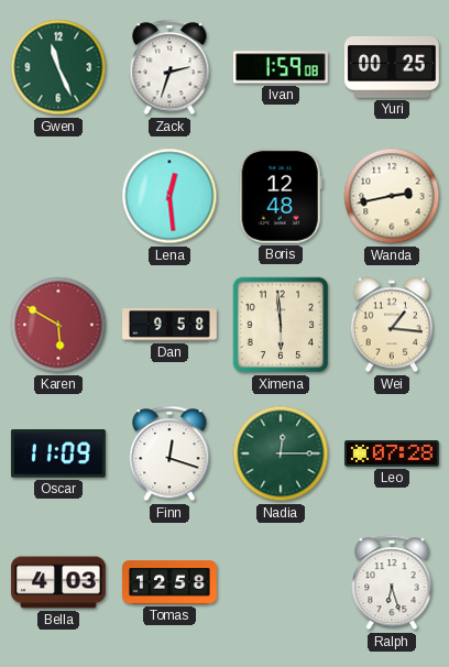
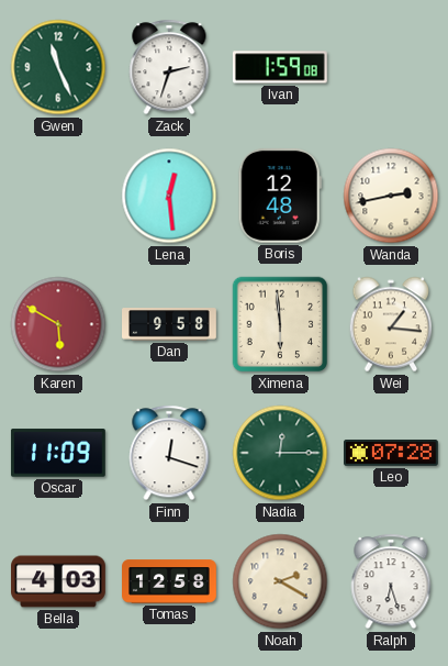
Yuri: 00:25 -> none (392, 67)
Noah: none -> 2:20 (280, 581)
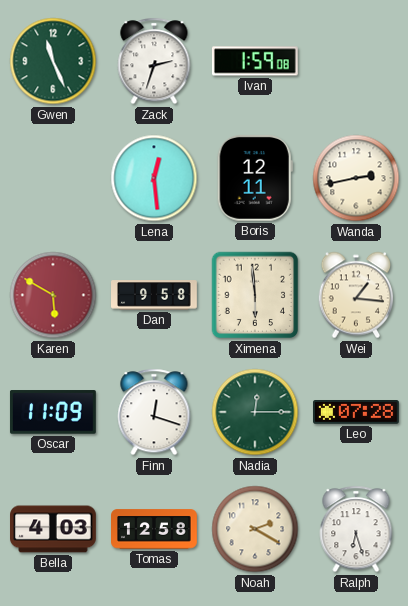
Boris: 12:48 -> 12:11 (255, 178)
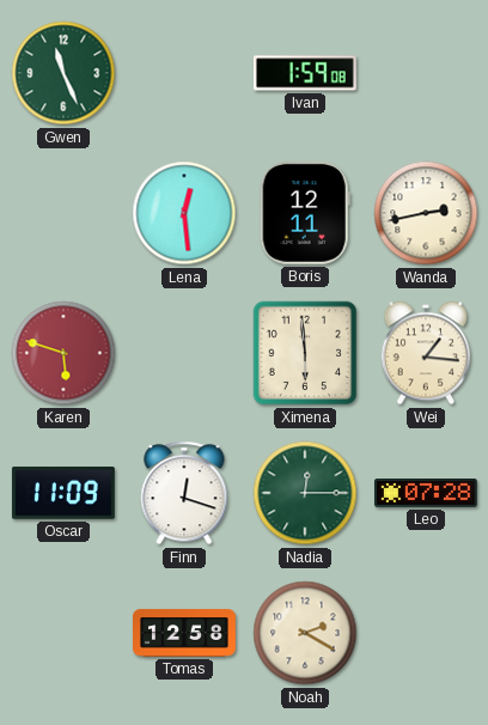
Zack: 2:33 -> none (154, 61)
Karen: 5:50 -> 5:48 (63, 353)
Dan: 9:58 -> none (154, 295)
Bella: 4:03 -> none (54, 529)
Ralph: 6:27 -> none (356, 529)
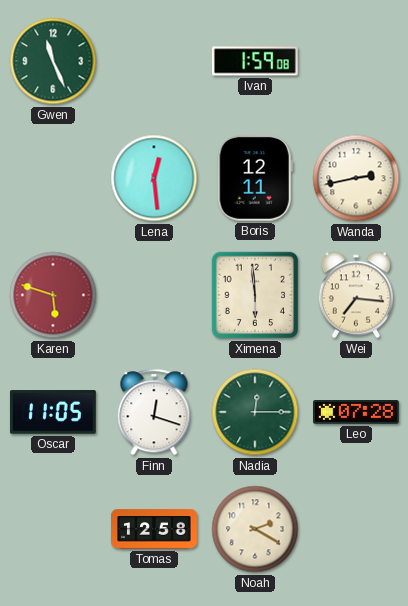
Wei: 1:16 -> 7:16 (356, 295)
Oscar: 11:09 -> 11:05 (53, 412)
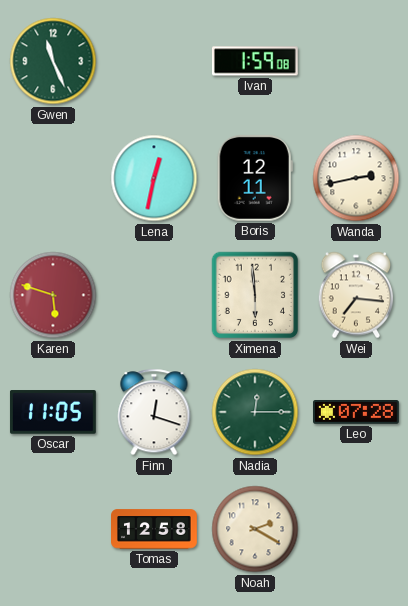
Lena: 12:29 -> 12:32 (154, 178)
